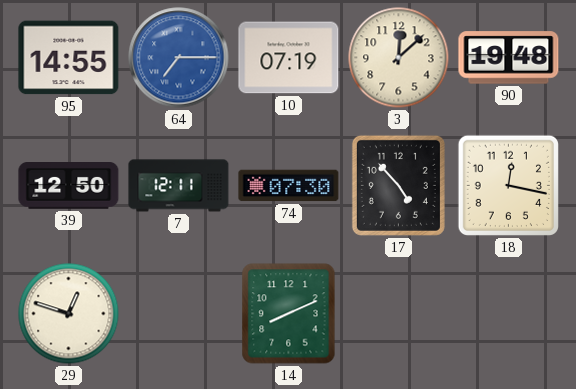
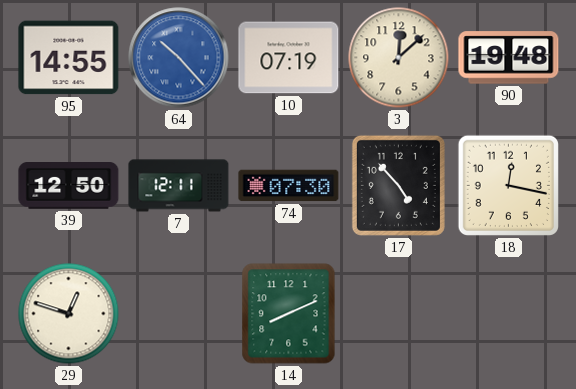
64: 7:15 -> 10:23 (179, 58)
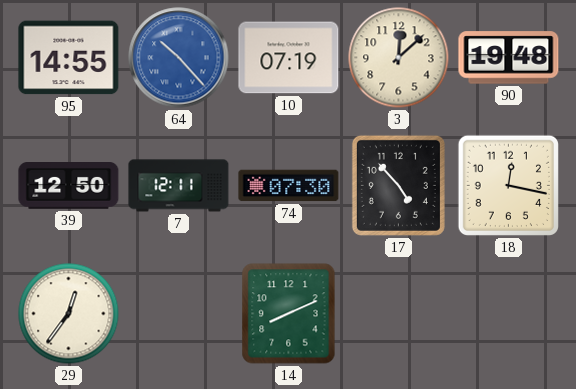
29: 12:48 -> 12:36 (69, 314)
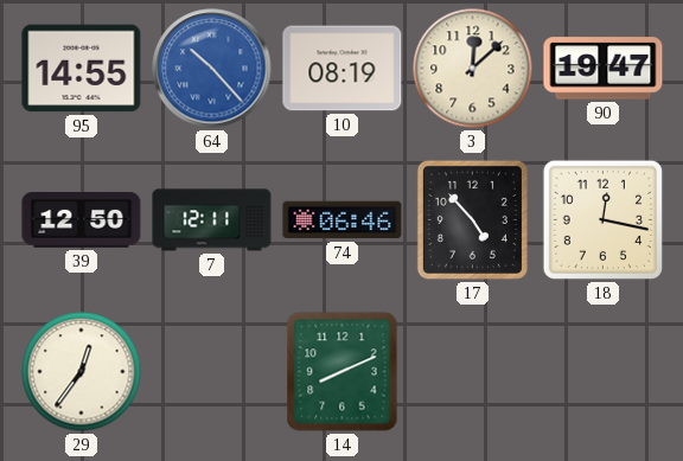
10: 07:19 -> 08:19 (343, 69)
90: 19:48 -> 19:47 (604, 69)
74: 07:30 -> 06:46 (343, 220)
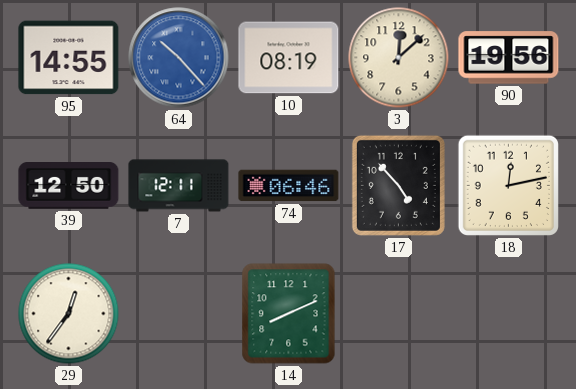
90: 19:47 -> 19:56 (509, 58)
18: 12:17 -> 12:13 (508, 185)
